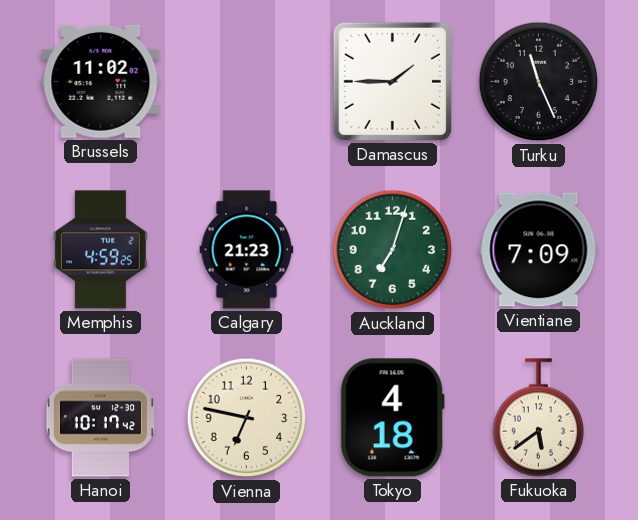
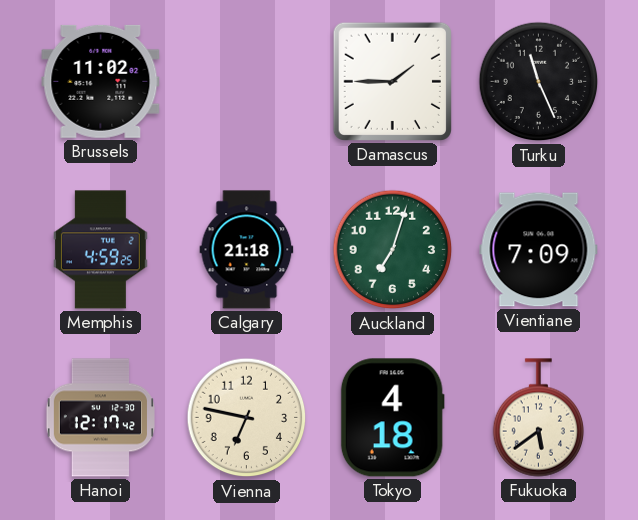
Calgary: 21:23 -> 21:18 (247, 250)
Hanoi: 10:17 -> 12:17 (100, 418)
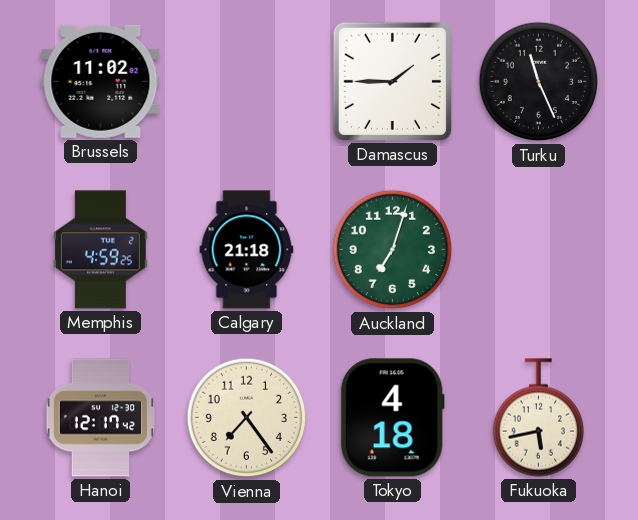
Vientiane: 7:09 -> none (539, 250)
Vienna: 6:47 -> 7:24 (247, 418)
Fukuoka: 5:39 -> 5:43 (538, 418)
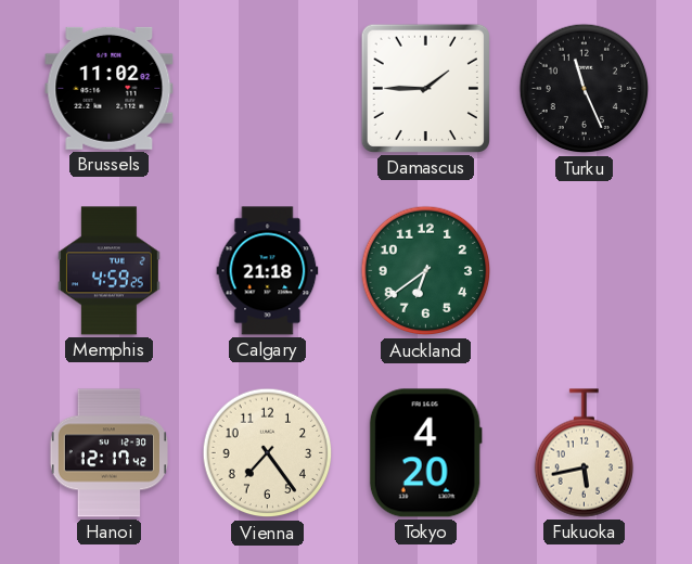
Auckland: 7:03 -> 6:39 (426, 271)
Tokyo: 4:18 -> 4:20 (425, 453)
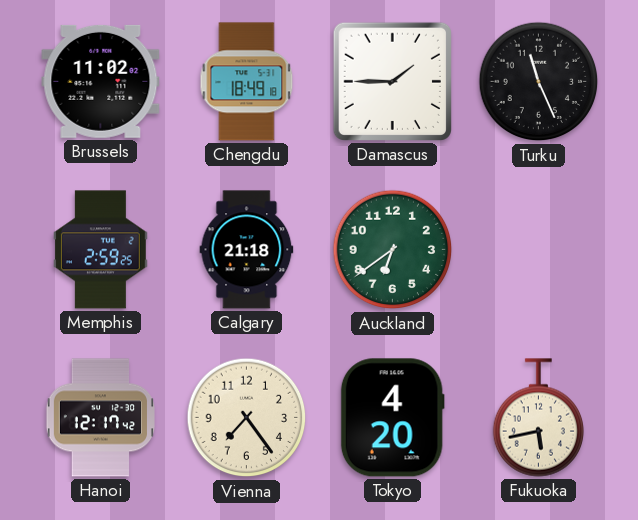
Chengdu: none -> 18:49 (247, 82)
Memphis: 4:59 -> 2:59 (100, 250)
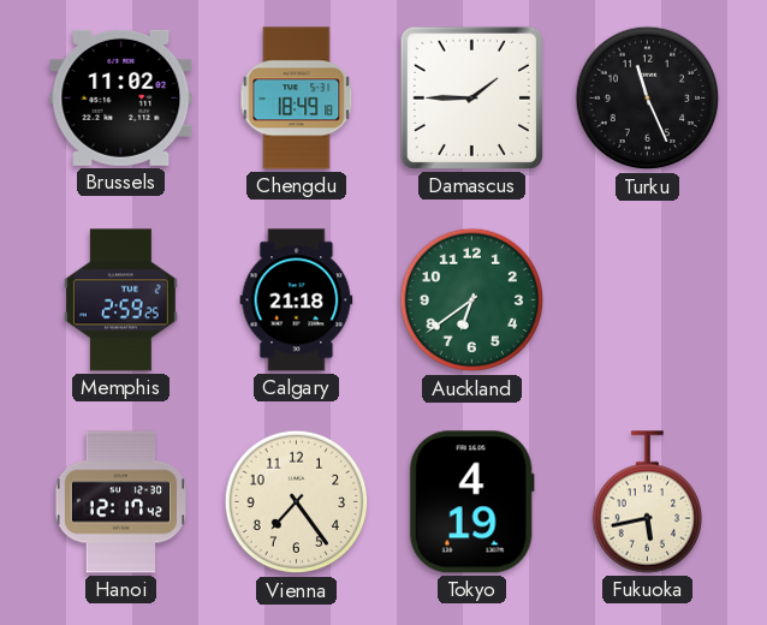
Tokyo: 4:20 -> 4:19 (471, 502)
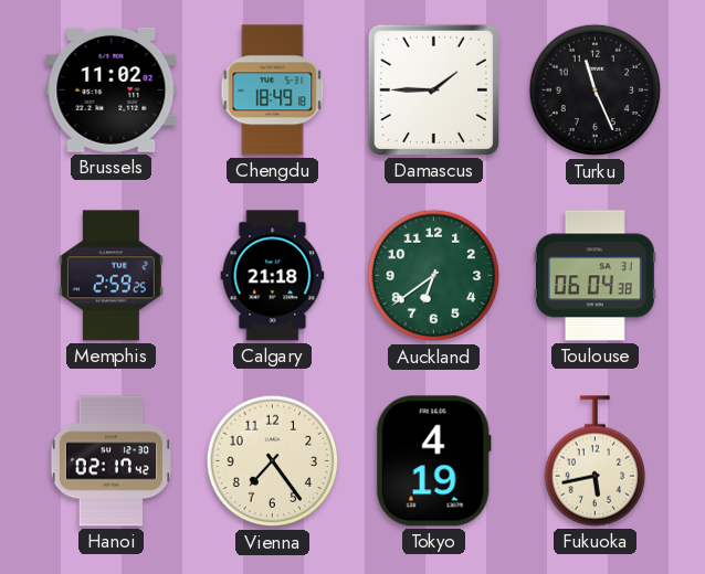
Toulouse: none -> 06:04 (594, 276)
Hanoi: 12:17 -> 02:17 (111, 461)
